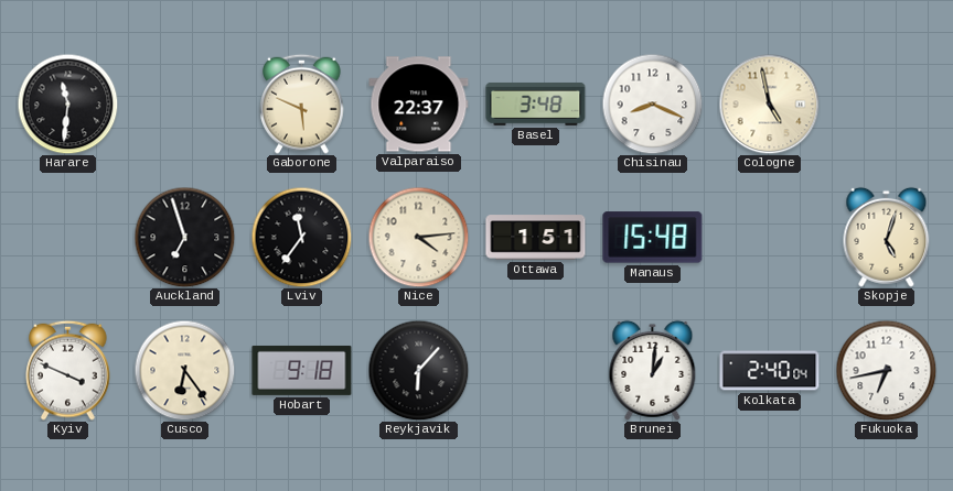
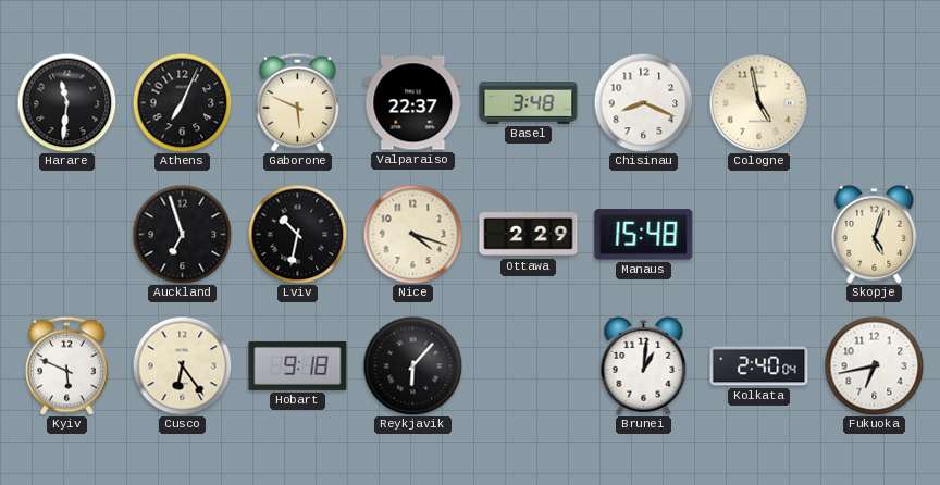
Athens: none -> 7:04 (182, 102)
Lviv: 11:36 -> 10:32 (297, 234)
Nice: 4:14 -> 4:18 (412, 234)
Ottawa: 1:51 -> 2:29 (529, 235)
Kyiv: 3:49 -> 5:49 (67, 365)
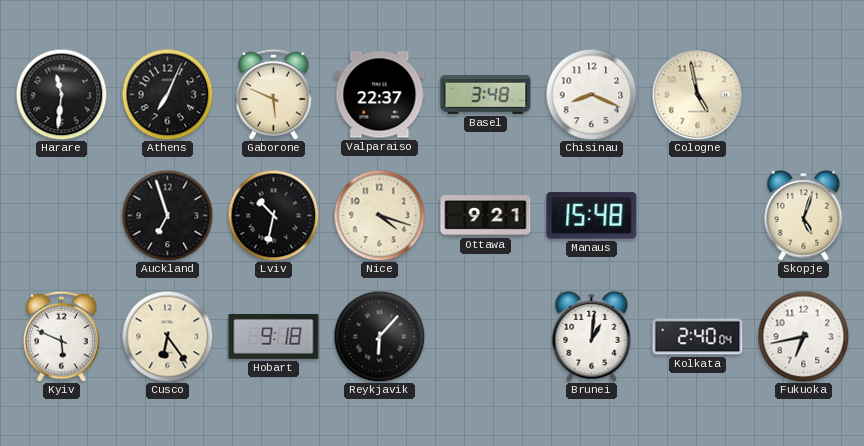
Ottawa: 2:29 -> 9:21 (486, 216)
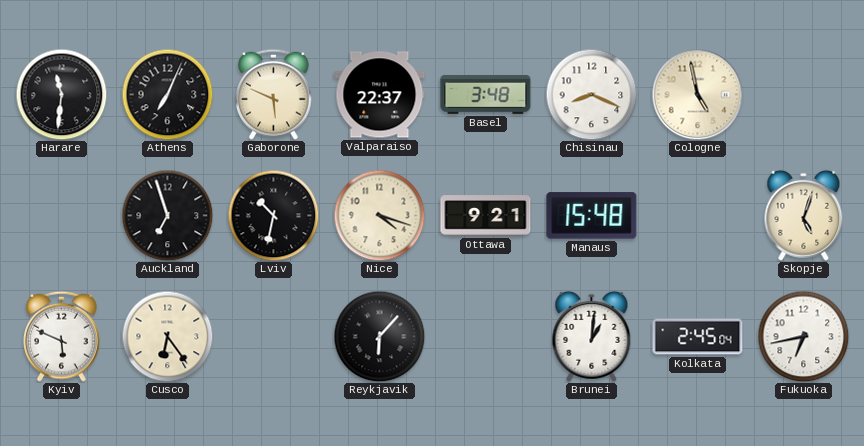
Hobart: 9:18 -> none (274, 336)
Kolkata: 2:40 -> 2:45 (698, 337)
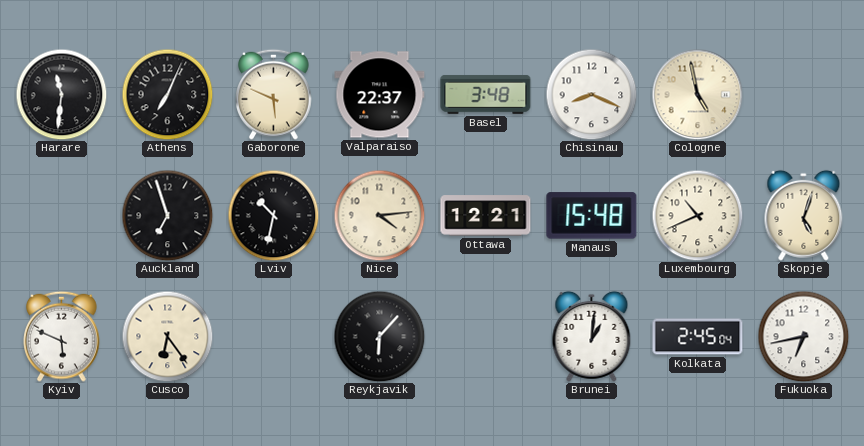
Nice: 4:18 -> 4:14 (379, 215)
Ottawa: 9:21 -> 12:21 (486, 216)
Luxembourg: none -> 10:41 (697, 215)
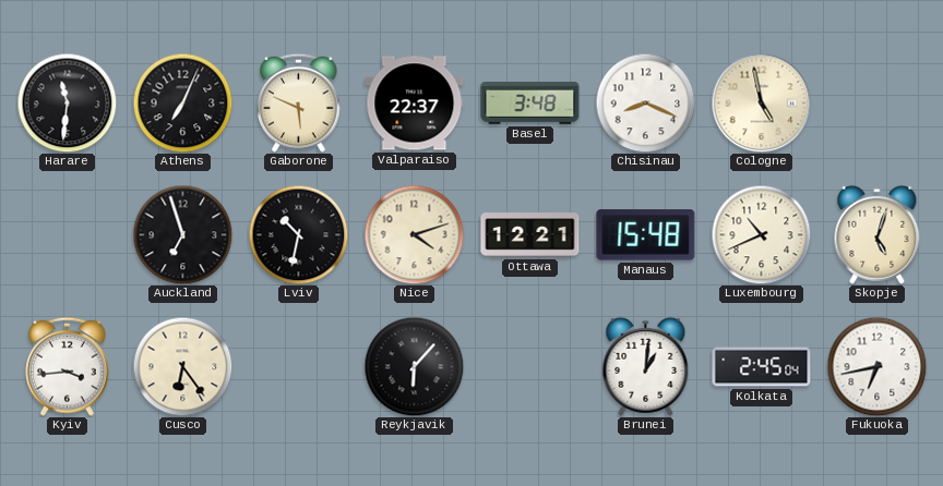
Nice: 4:14 -> 4:12 (414, 234)
Kyiv: 5:49 -> 3:44 (68, 366)
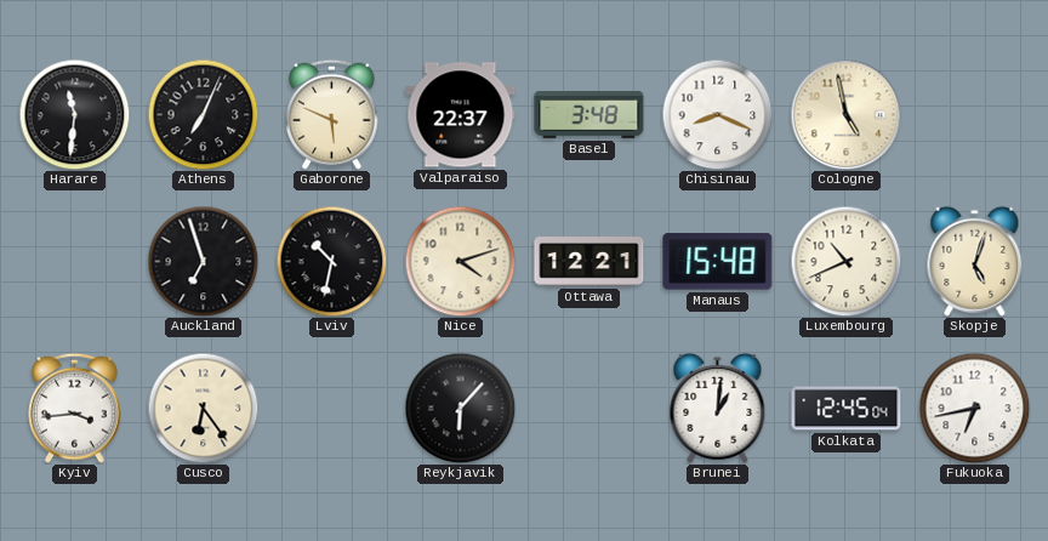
Kolkata: 2:45 -> 12:45 (847, 409)
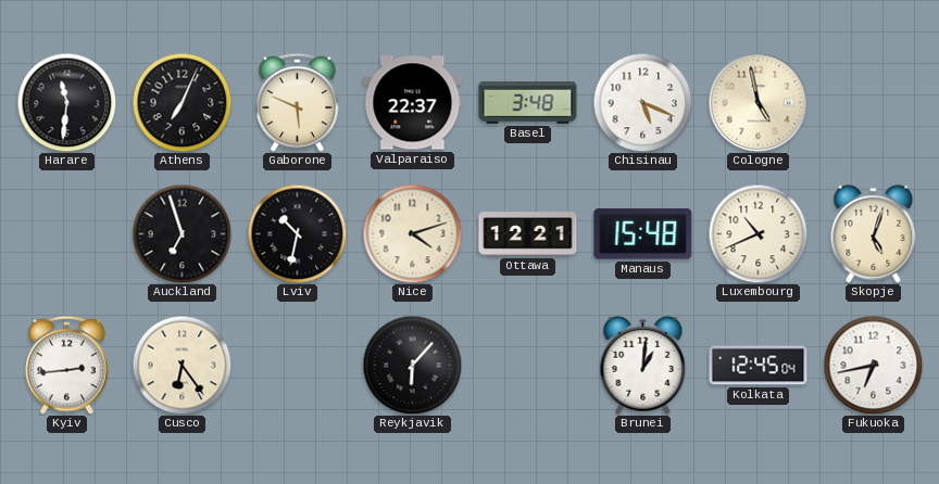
Chisinau: 8:19 -> 5:19 (642, 102)
Kyiv: 3:44 -> 2:44 (67, 365)
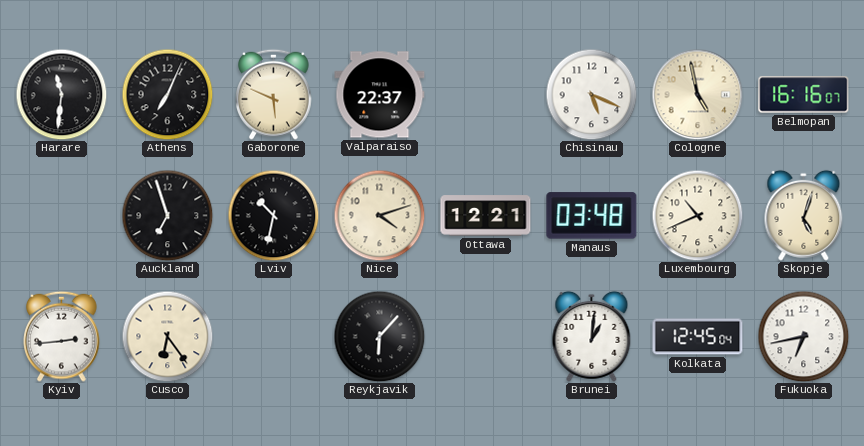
Basel: 3:48 -> none (528, 102)
Belmopan: none -> 16:16 (804, 95)
Manaus: 15:48 -> 03:48 (592, 216)
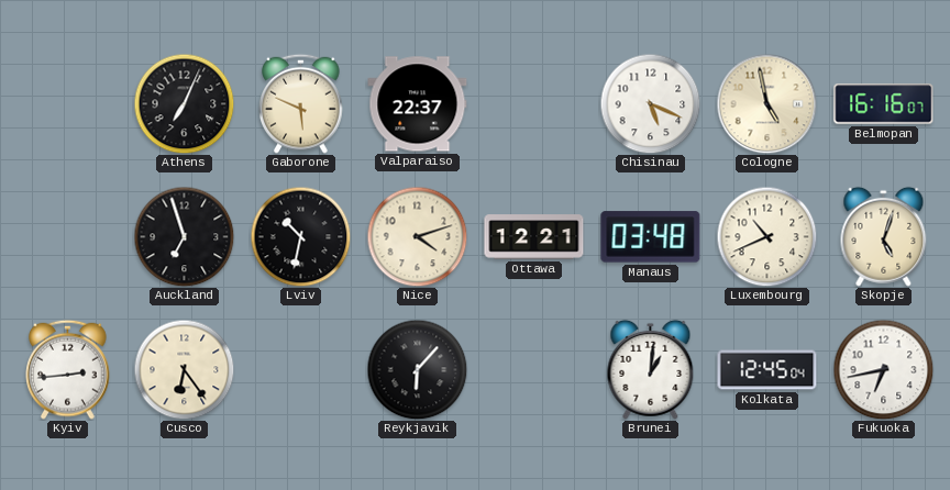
Harare: 11:31 -> none (61, 94)
